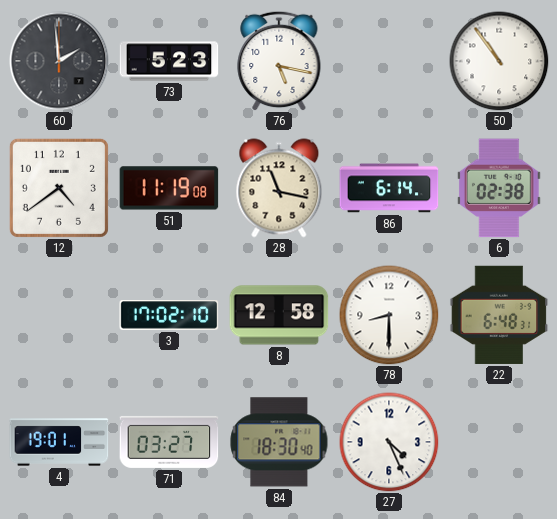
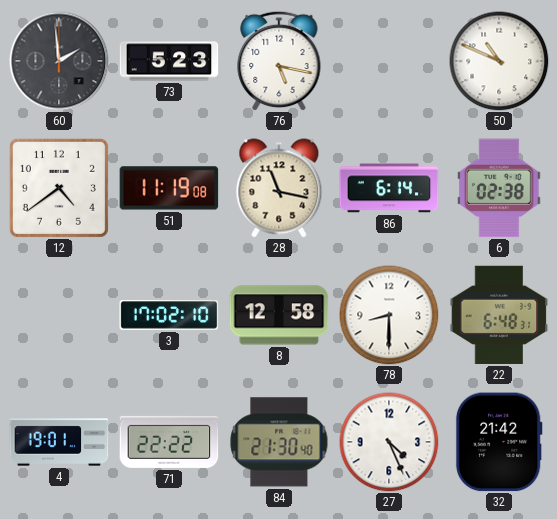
50: 10:54 -> 10:49 (499, 61)
71: 03:27 -> 22:22 (169, 442)
84: 18:30 -> 21:30 (279, 442)
32: none -> 21:42 (499, 442)
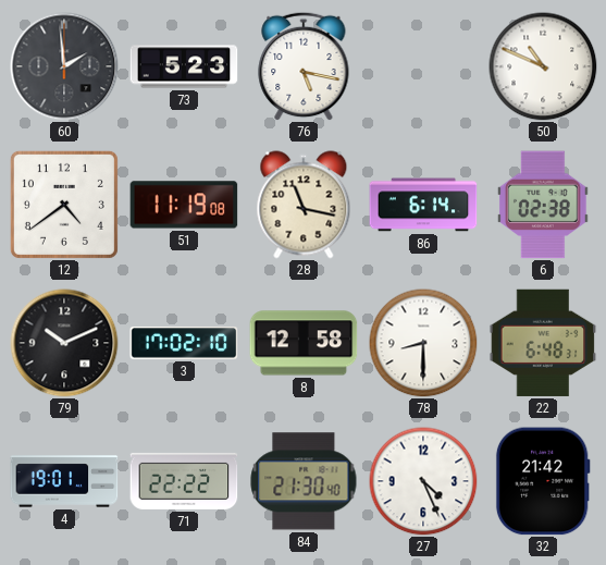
79: none -> 10:11 (64, 343)
